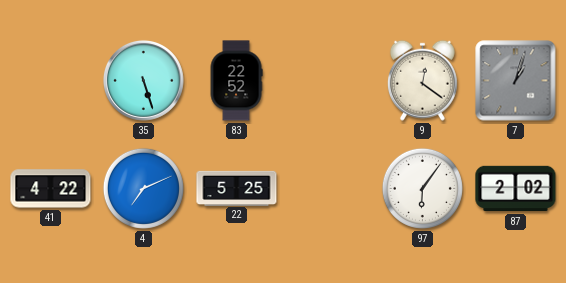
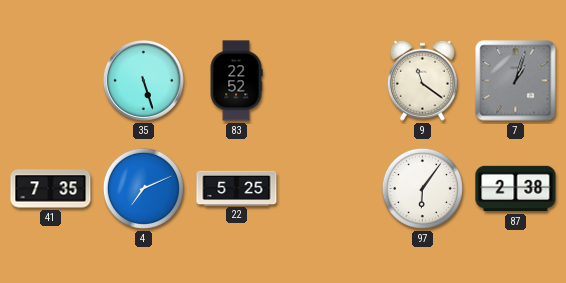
9: 12:21 -> 11:21 (422, 80)
41: 4:22 -> 7:35 (51, 189)
87: 2:02 -> 2:38 (516, 189)
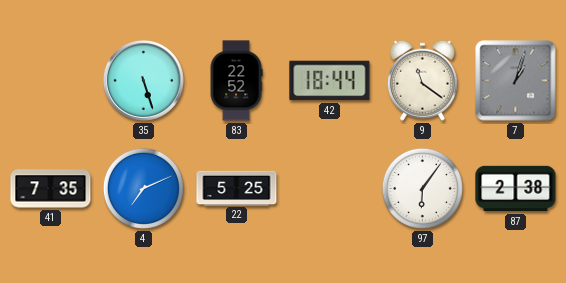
42: none -> 18:44 (330, 81)
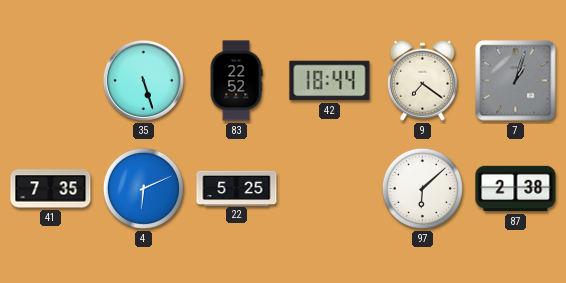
9: 11:21 -> 7:21 (422, 80)
4: 7:11 -> 6:11 (143, 188)
97: 6:06 -> 6:08 (422, 188)
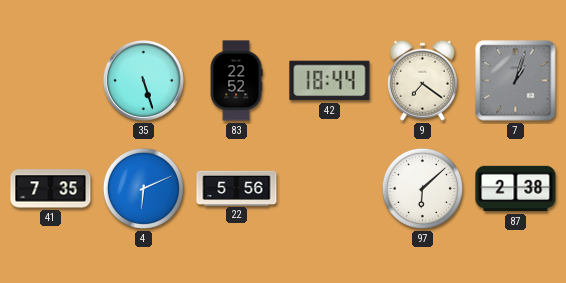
22: 5:25 -> 5:56 (237, 188)
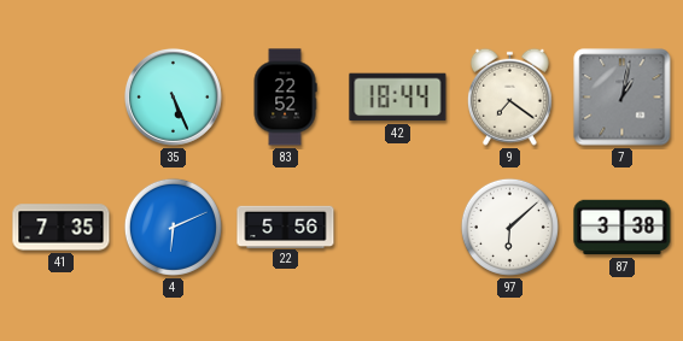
35: 5:27 -> 5:26 (173, 96)
7: 1:03 -> 1:02 (623, 98)
87: 2:38 -> 3:38 (623, 228)
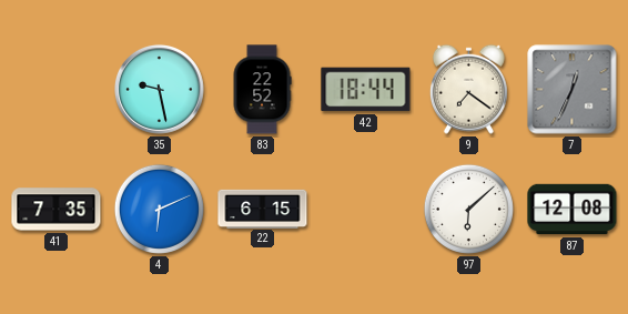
35: 5:26 -> 9:28 (159, 89)
7: 1:02 -> 12:34 (573, 90)
22: 5:56 -> 6:15 (263, 209)
87: 3:38 -> 12:08 (573, 210)
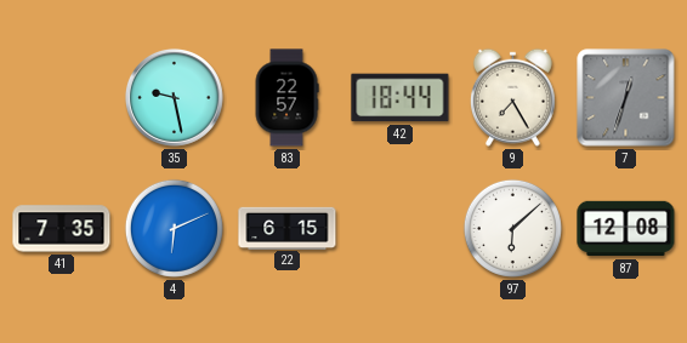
83: 22:52 -> 22:57 (286, 98)
9: 7:21 -> 7:25 (512, 97)
7: 12:34 -> 12:33 (626, 98)
